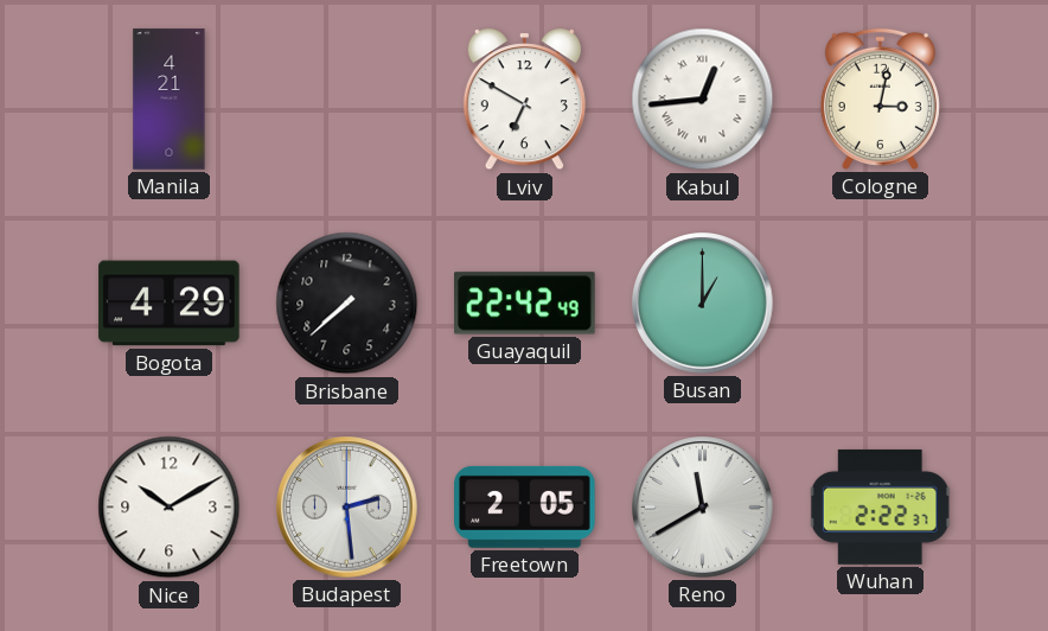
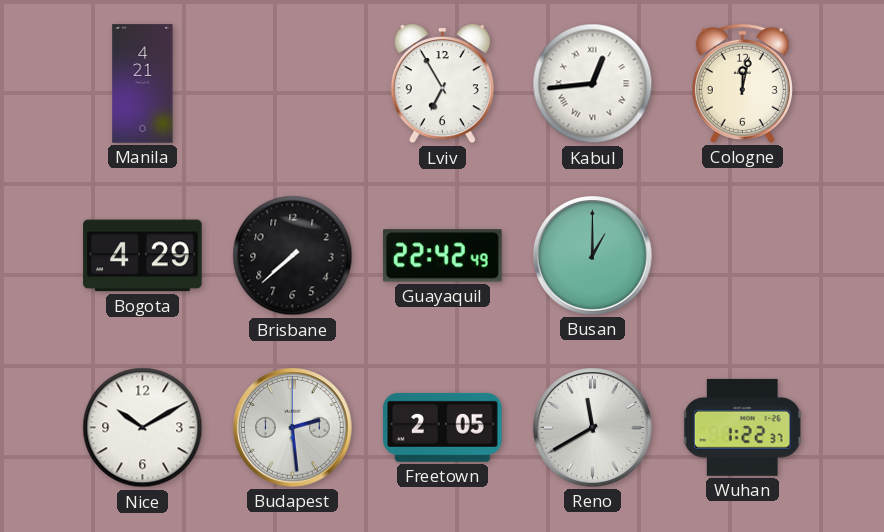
Lviv: 6:50 -> 6:55 (442, 84)
Cologne: 3:02 -> 12:02 (742, 83)
Wuhan: 2:22 -> 1:22 (743, 427)
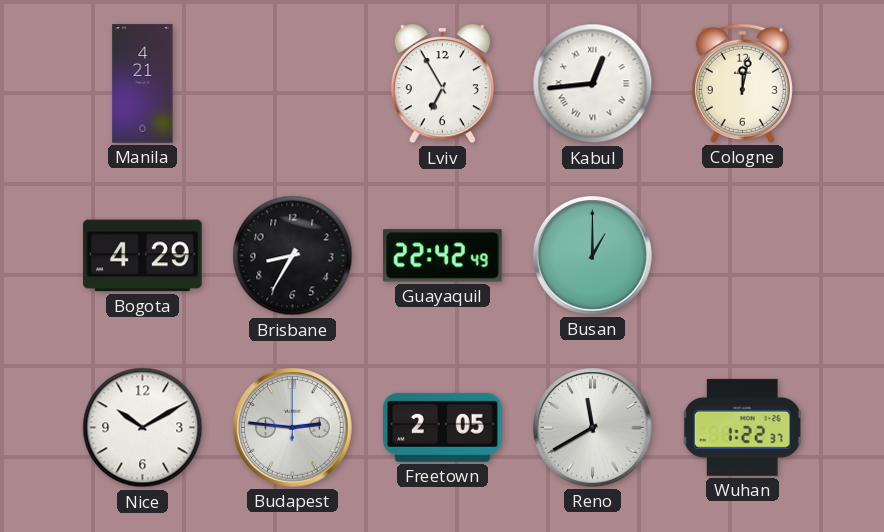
Brisbane: 7:38 -> 8:35 (293, 256)
Budapest: 2:29 -> 2:46 (293, 428)
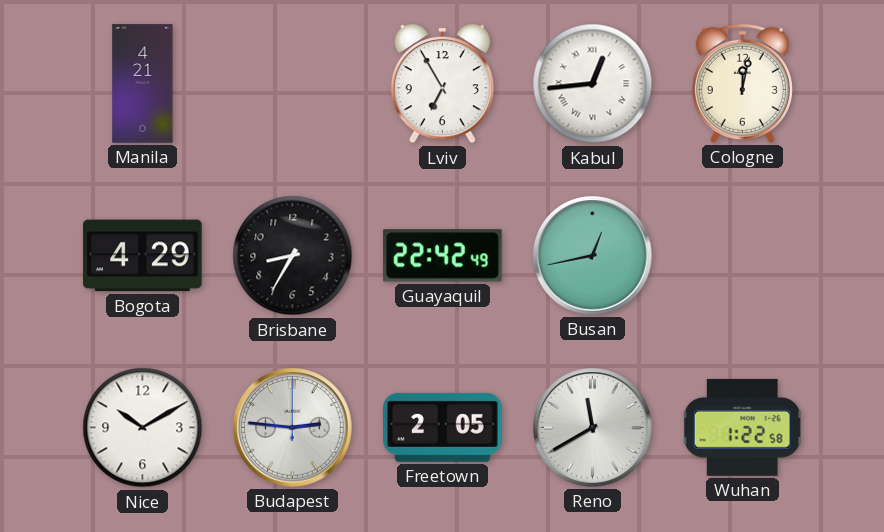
Busan: 1:00 -> 12:43 (593, 256)
Wuhan: 1:22:37 -> 1:22:58 (743, 427)
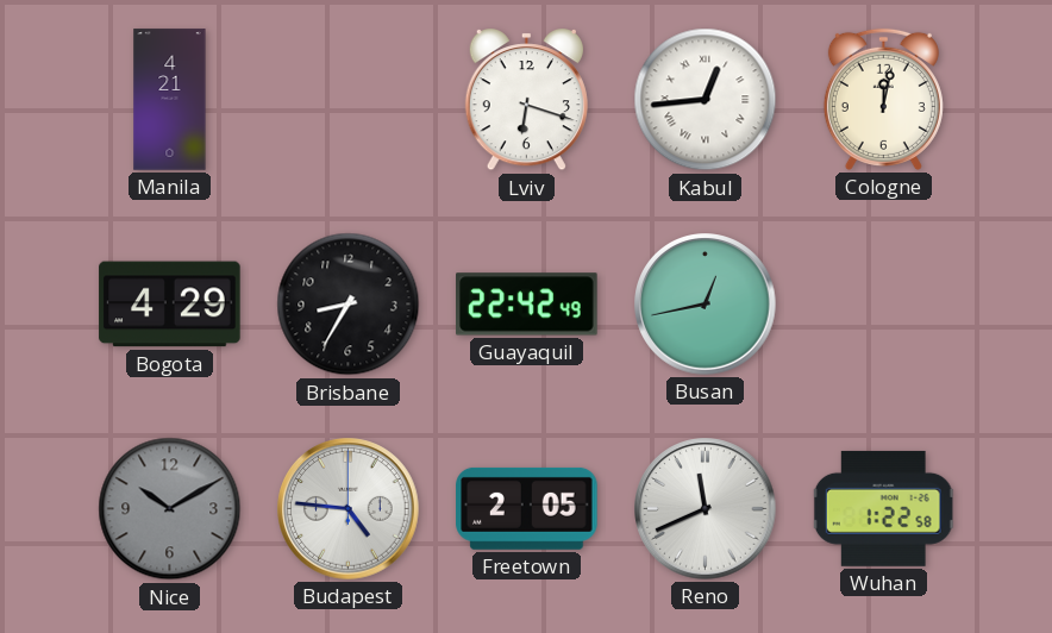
Lviv: 6:55 -> 6:18 (526, 100)
Nice dial: white -> grey (170, 509)
Budapest: 2:46 -> 4:46 (349, 509)
Reno: 11:40 -> 11:41 (706, 509)
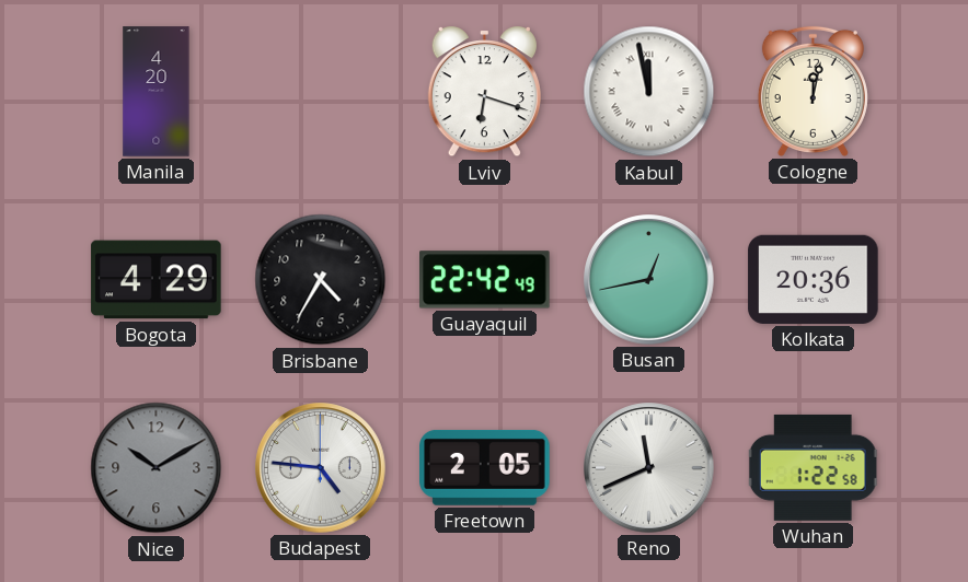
Manila: 4:21 -> 4:20 (157, 92)
Kabul: 12:44 -> 11:58 (649, 92)
Brisbane: 8:35 -> 4:35 (321, 280)
Kolkata: none -> 20:36 (814, 279)
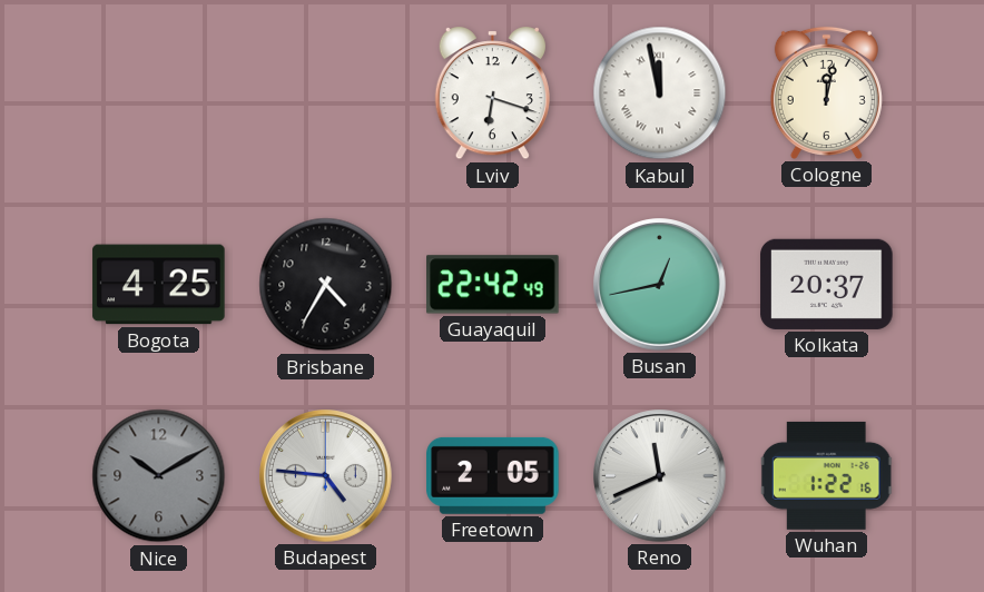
Manila: 4:20 -> none (157, 92)
Bogota: 4:29 -> 4:25 (159, 285)
Kolkata: 20:36 -> 20:37 (827, 284)
Wuhan: 1:22:58 -> 1:22:16 (827, 475)
